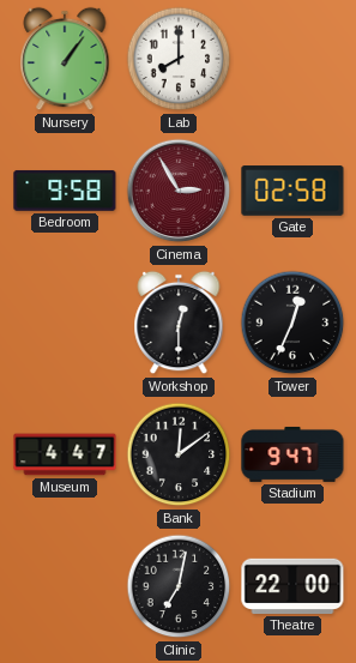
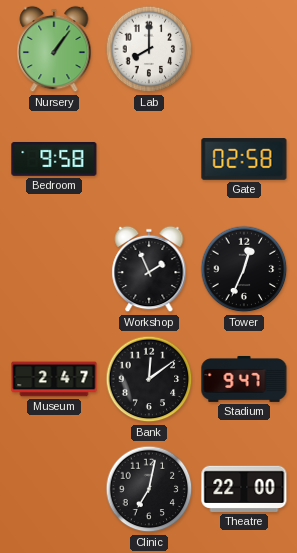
Cinema: 2:55 -> none (179, 191)
Workshop: 12:30 -> 1:56 (149, 269)
Museum: 4:47 -> 2:47 (54, 379)
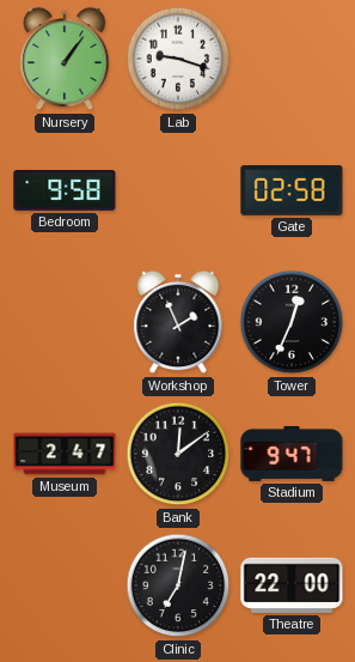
Lab: 8:00 -> 9:18 (178, 59)
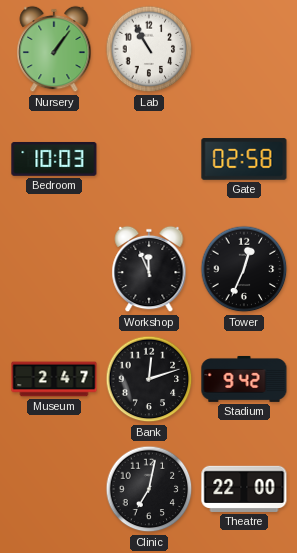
Lab: 9:18 -> 10:55 (149, 49)
Bedroom: 9:58 -> 10:03 (54, 159)
Workshop: 1:56 -> 11:56 (149, 269)
Bank: 12:09 -> 12:12 (149, 379)
Stadium: 9:47 -> 9:42 (244, 379)
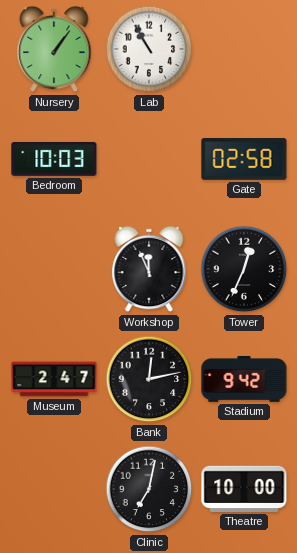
Bank: 12:12 -> 12:13 (149, 379)
Theatre: 22:00 -> 10:00 (244, 489)
